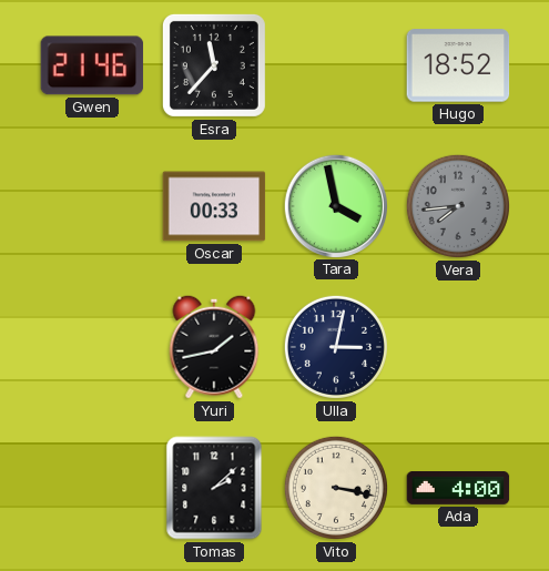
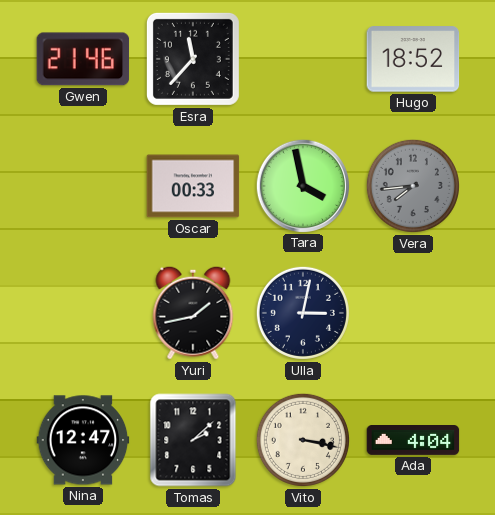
Nina: none -> 12:47 (83, 440)
Ada: 4:00 -> 4:04 (413, 441)
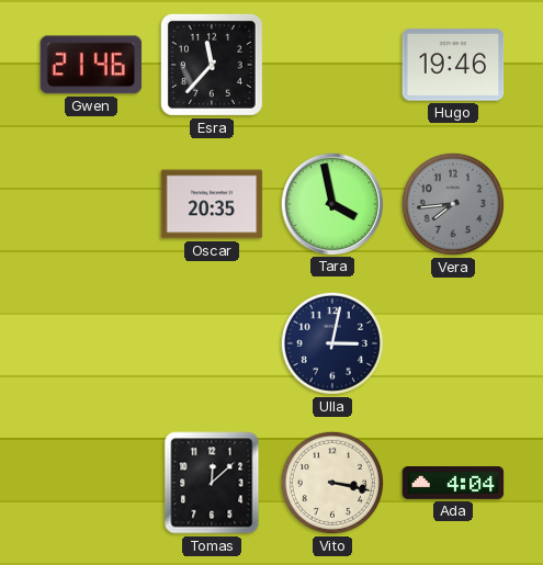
Hugo: 18:52 -> 19:46 (453, 65)
Oscar: 00:33 -> 20:35 (212, 204)
Yuri: 1:43 -> none (193, 313)
Nina: 12:47 -> none (83, 440)
Tomas: 2:08 -> 12:08 (212, 483)
